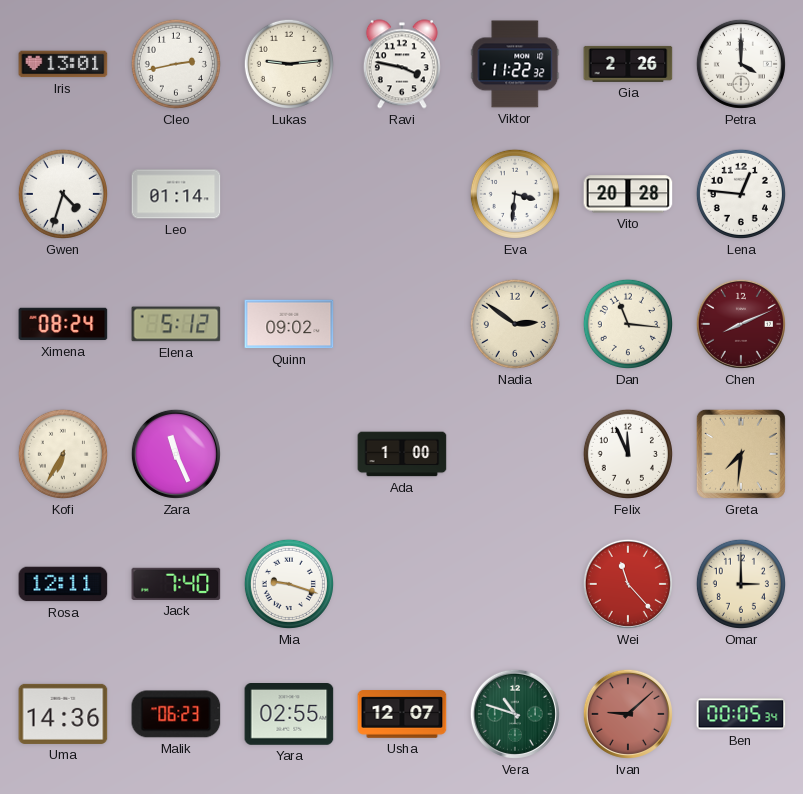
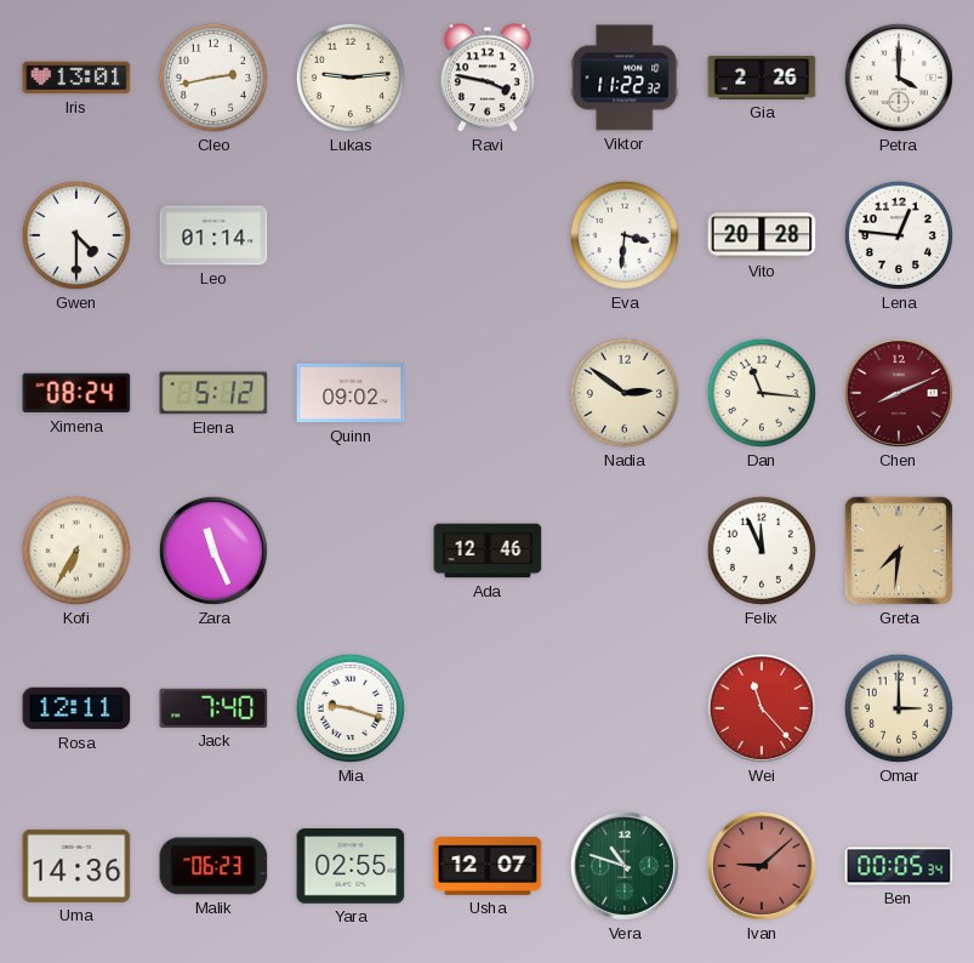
Gwen: 4:33 -> 4:30 (76, 235)
Ada: 1:00 -> 12:46 (488, 551)
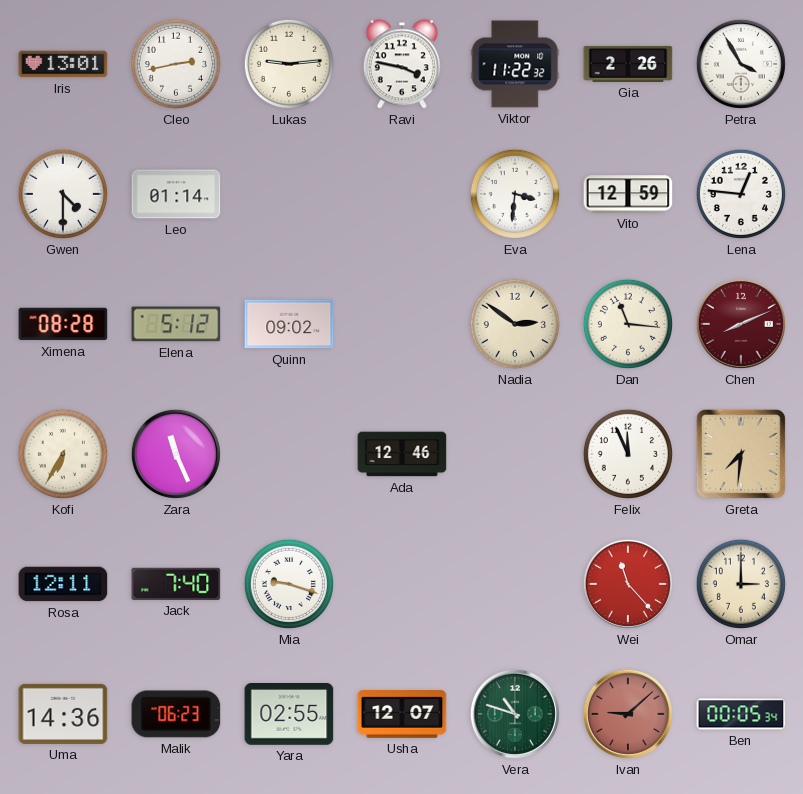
Petra: 4:00 -> 3:55 (741, 64)
Vito: 20:28 -> 12:59 (628, 194)
Ximena: 08:24 -> 08:28 (63, 324)
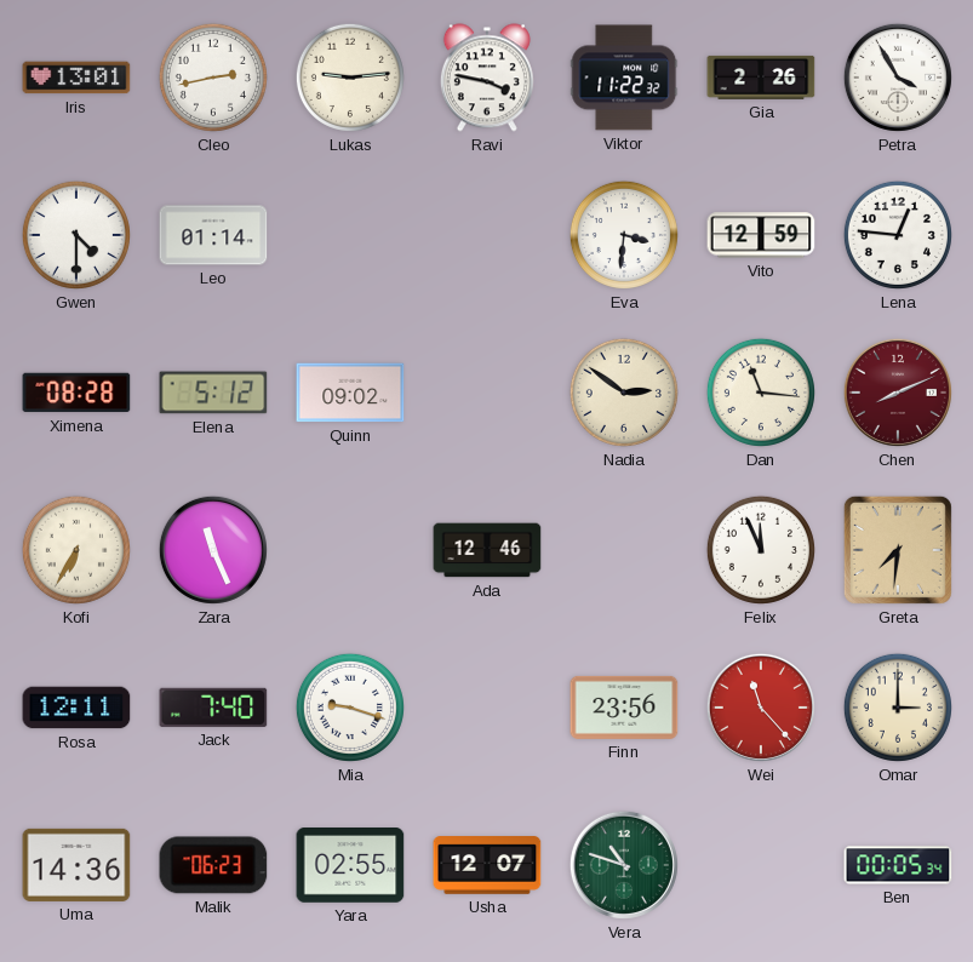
Finn: none -> 23:56 (624, 708)
Ivan: 9:08 -> none (628, 714)
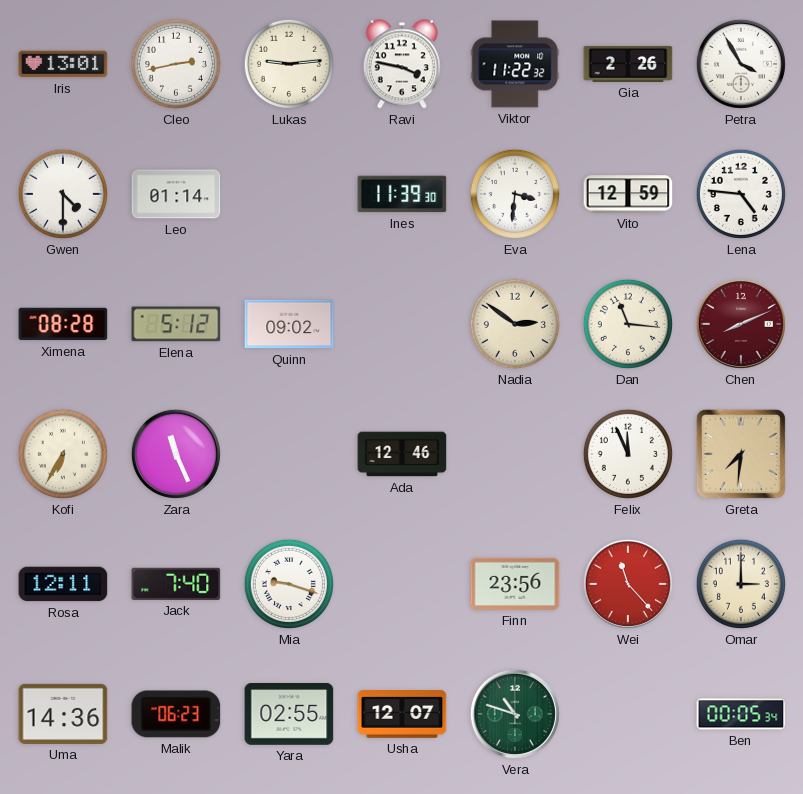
Ines: none -> 11:39 (402, 194)
Lena: 12:46 -> 4:46 (741, 194)
